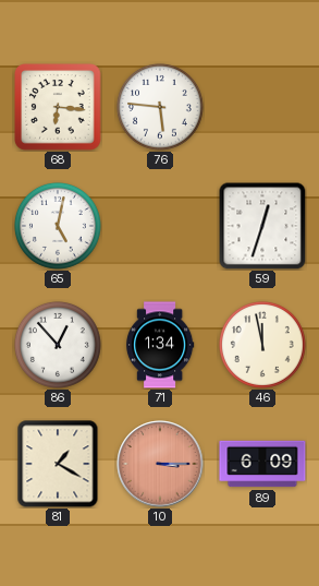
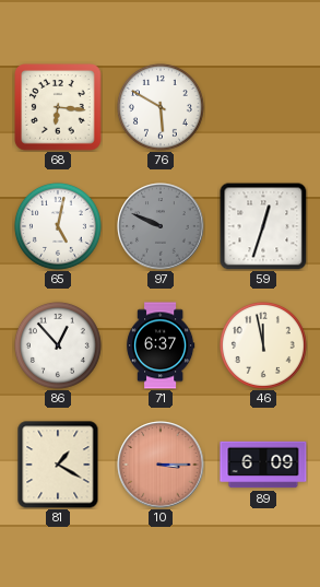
76: 5:46 -> 5:50 (161, 107)
97: none -> 9:49 (161, 226)
71: 1:34 -> 6:37 (162, 345)
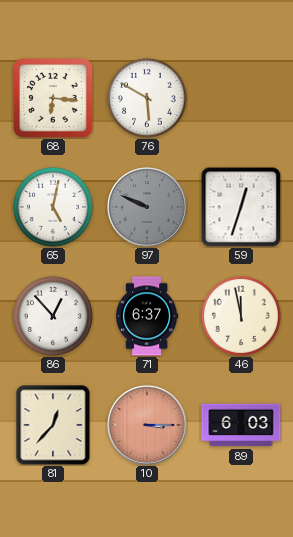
81: 1:20 -> 12:37 (53, 425)
89: 6:09 -> 6:03 (241, 425)
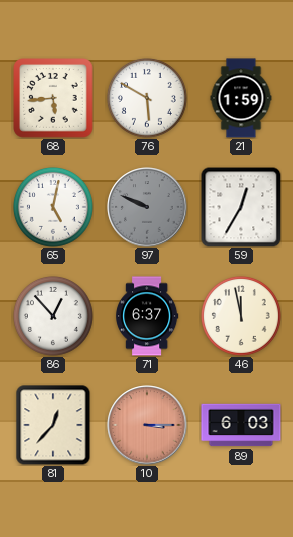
68: 6:16 -> 5:44 (53, 98)
21: none -> 1:59 (241, 98)
59: 12:33 -> 12:35 (241, 207)
